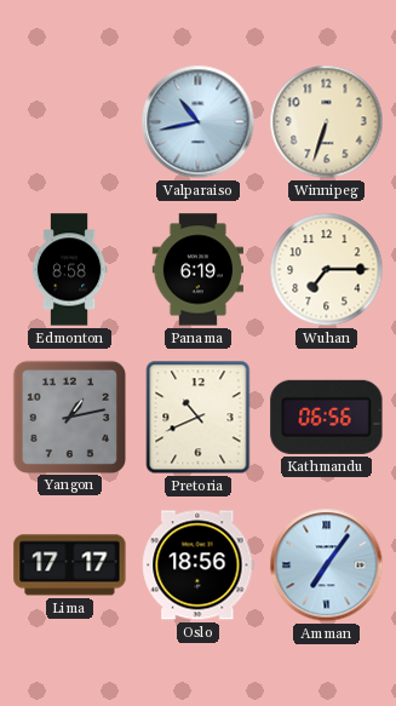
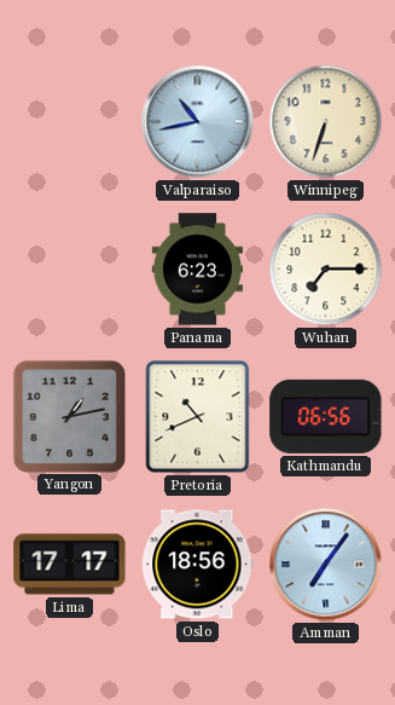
Edmonton: 8:58 -> none (69, 270)
Panama: 6:19 -> 6:23 (197, 270)
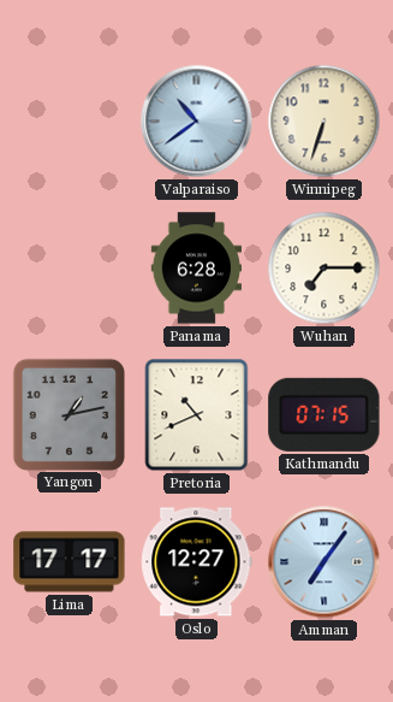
Valparaiso: 10:43 -> 10:39 (197, 122)
Panama: 6:23 -> 6:28 (196, 269)
Kathmandu: 06:56 -> 07:15 (324, 414)
Oslo: 18:56 -> 12:27 (197, 562)
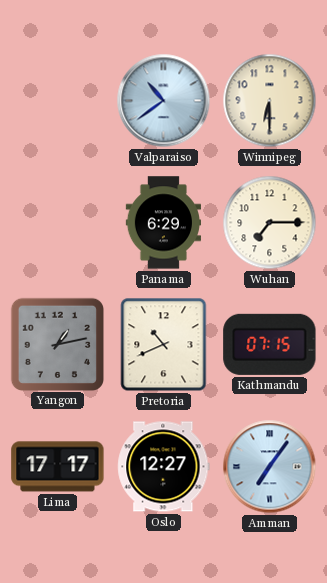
Winnipeg: 6:33 -> 6:30 (270, 101)
Panama: 6:28 -> 6:29 (163, 223)
